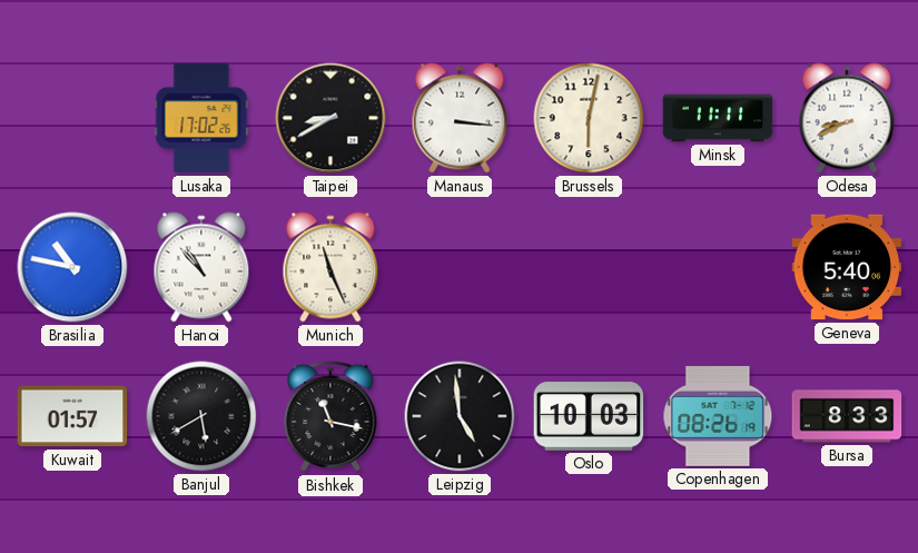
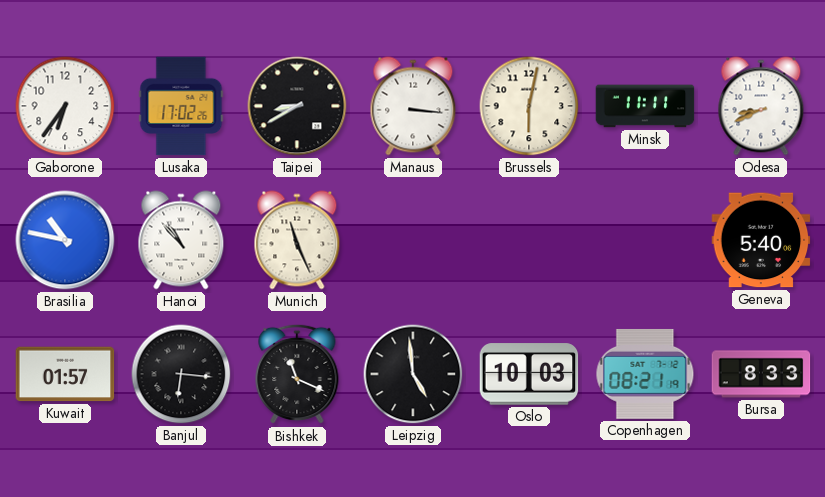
Gaborone: none -> 6:36 (65, 106)
Banjul: 5:40 -> 6:16 (181, 374)
Bishkek: 11:17 -> 11:19 (297, 374)
Copenhagen: 08:26 -> 08:21 (645, 374)
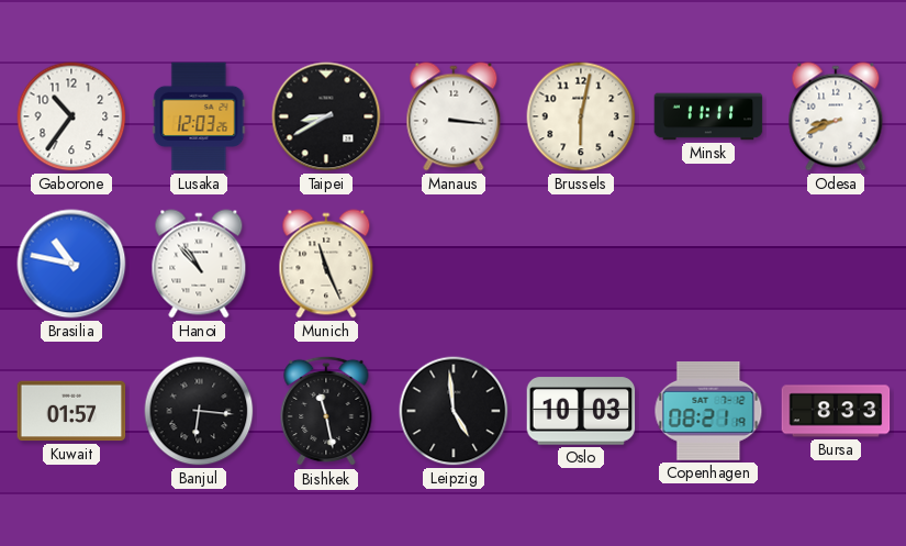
Gaborone: 6:36 -> 10:36 (71, 116)
Lusaka: 17:02 -> 12:03 (199, 116)
Geneva: 5:40 -> none (761, 240)
Bishkek: 11:19 -> 11:28 (326, 411)
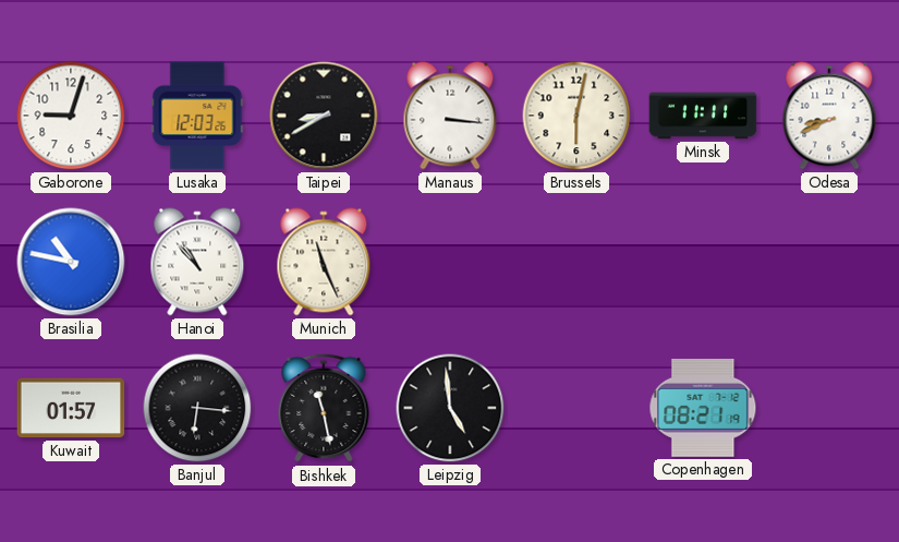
Gaborone: 10:36 -> 9:03 (71, 116)
Oslo: 10:03 -> none (581, 411)
Bursa: 8:33 -> none (836, 411)
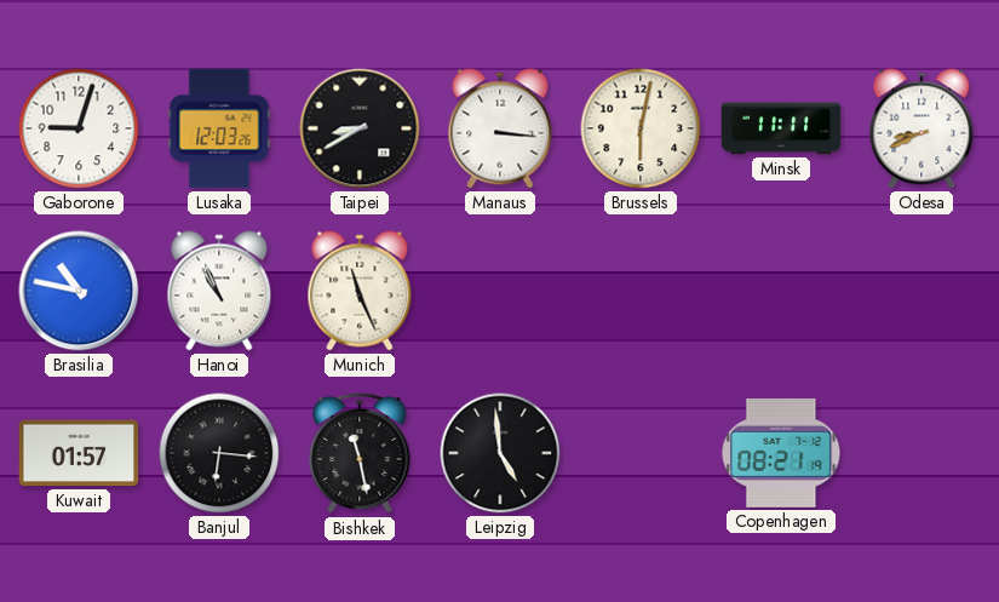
Hanoi: 10:53 -> 10:56 (219, 291)
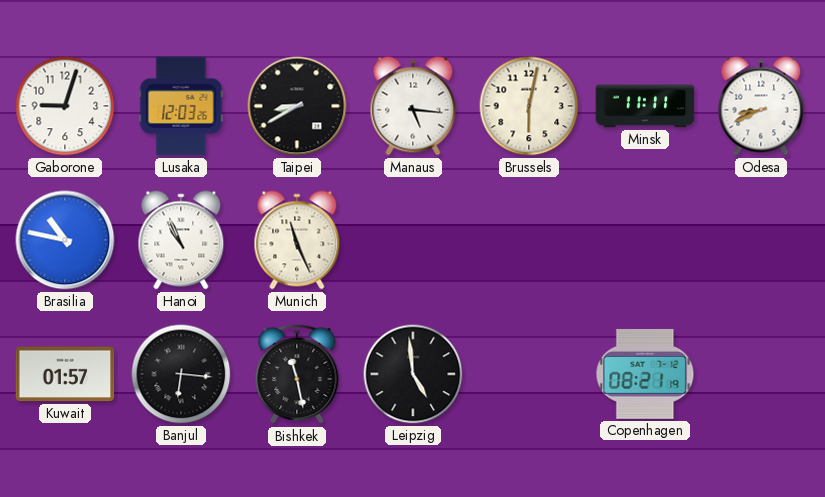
Manaus: 3:16 -> 5:16 (413, 106)
